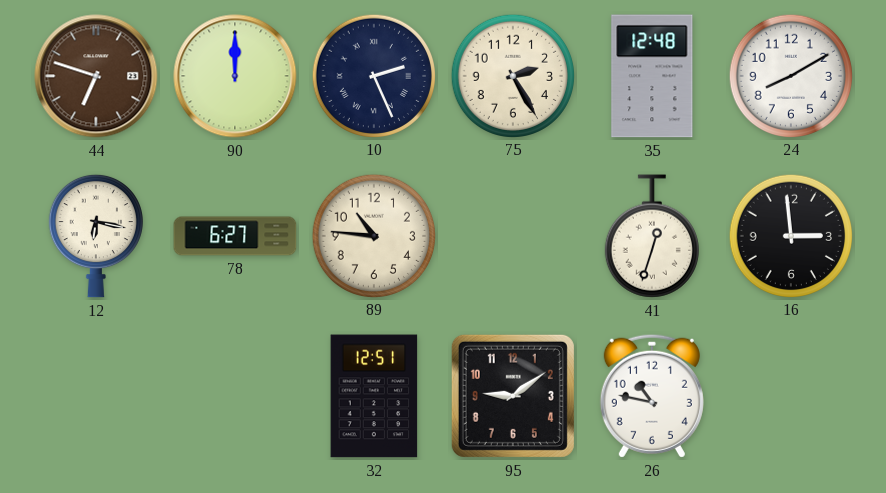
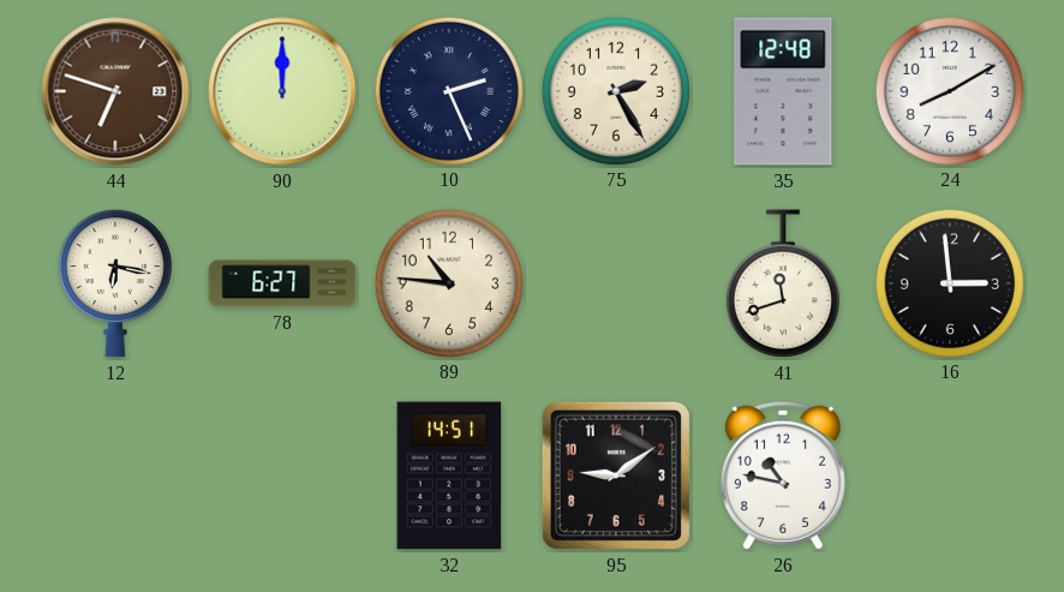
41: 12:33 -> 11:42 (783, 283)
32: 12:51 -> 14:51 (449, 476)
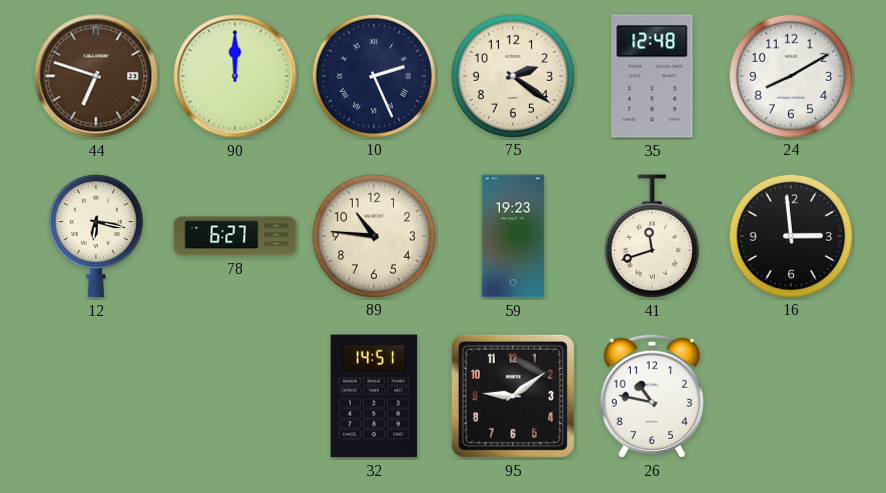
75: 2:25 -> 2:21 (512, 75)
59: none -> 19:23 (513, 236)
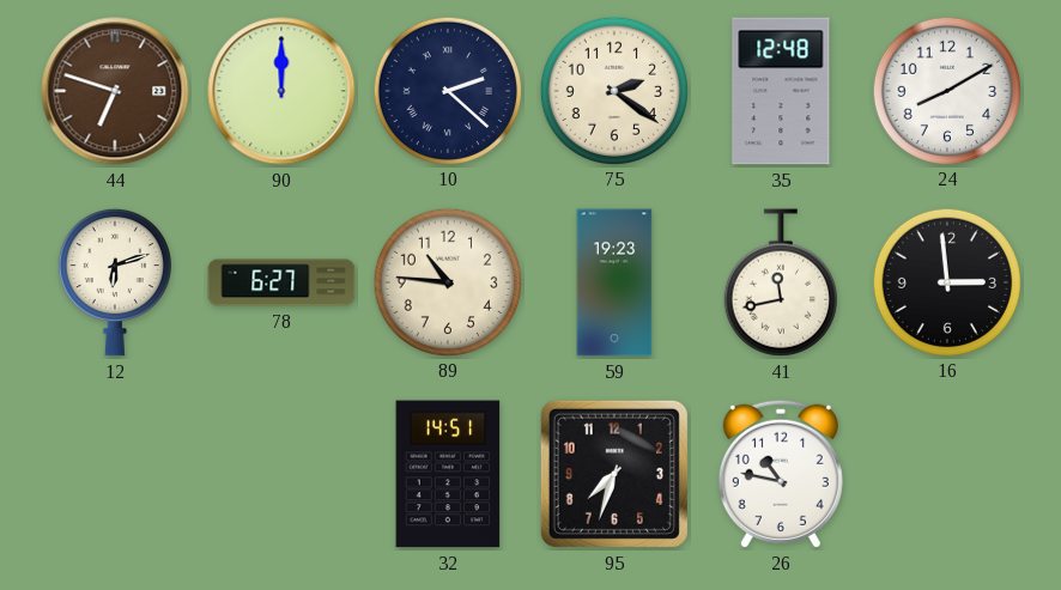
10: 2:26 -> 2:22 (447, 90)
12: 6:17 -> 6:12 (115, 282)
41: 11:42 -> 11:43 (781, 282)
95: 9:09 -> 7:33 (614, 474)
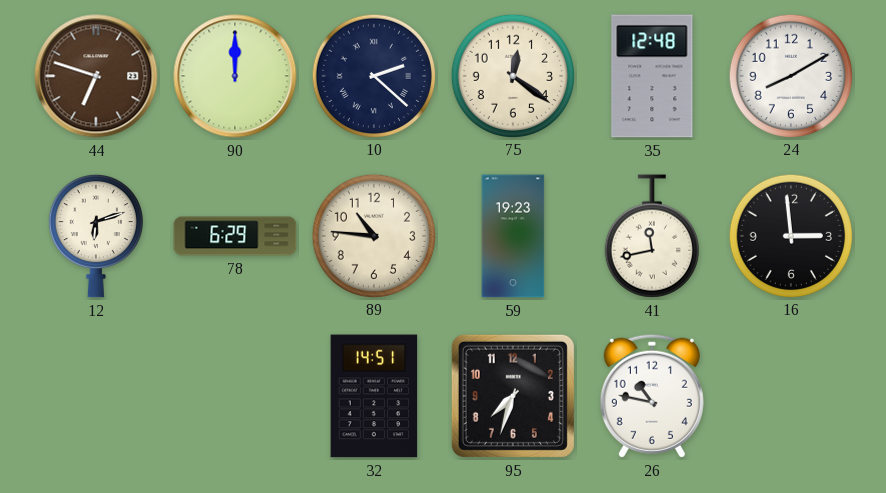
75: 2:21 -> 12:21 (512, 75)
78: 6:27 -> 6:29 (235, 236)
